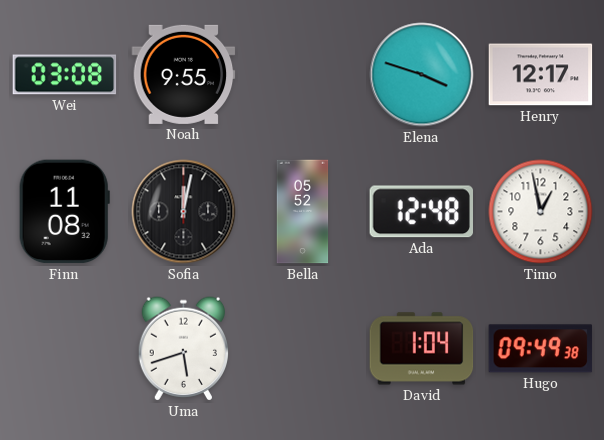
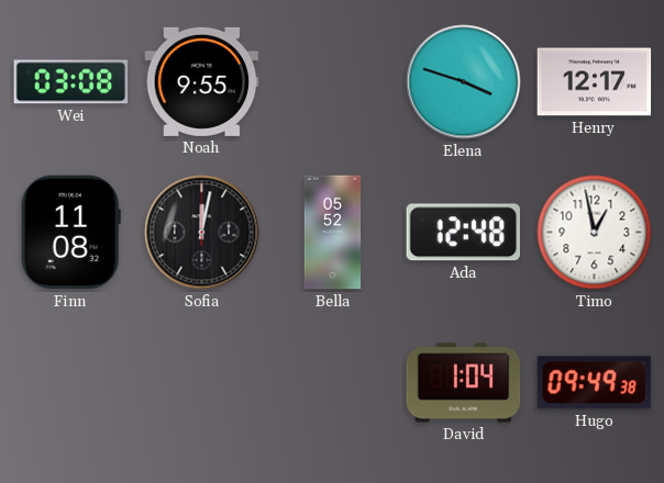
Uma: 5:42 -> none (183, 349)
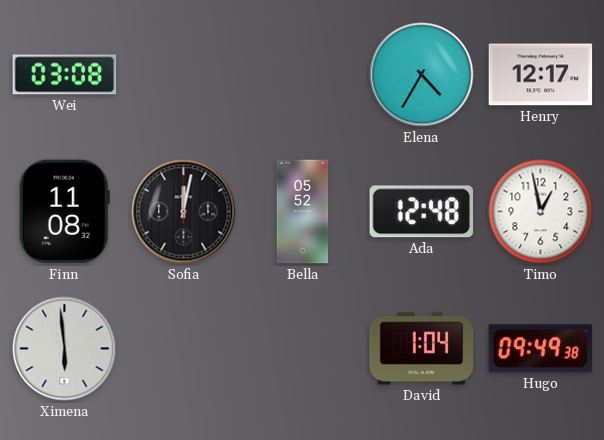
Noah: 9:55 -> none (202, 81)
Elena: 3:48 -> 4:35 (422, 75)
Ximena: none -> 5:59 (65, 349)
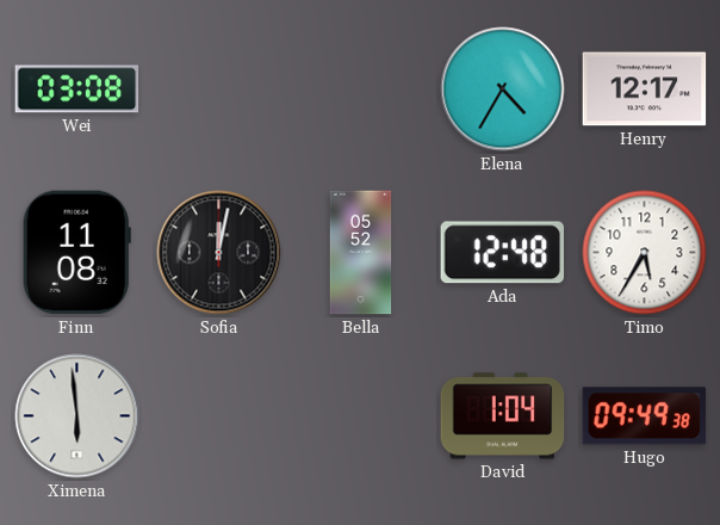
Timo: 12:58 -> 5:35 (645, 253)
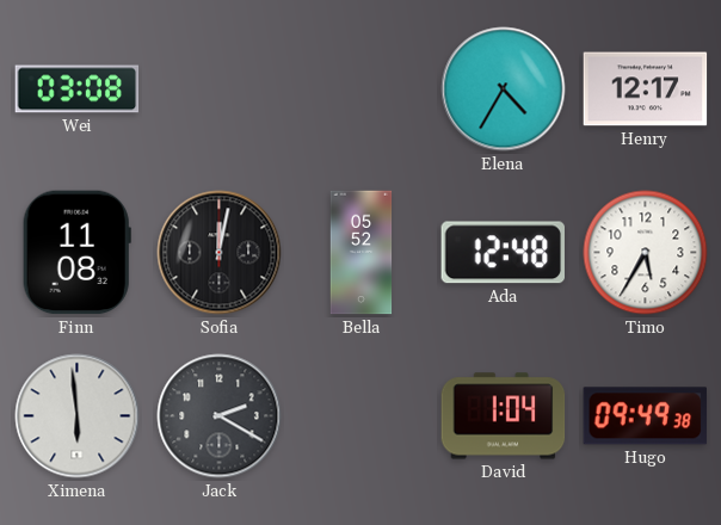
Jack: none -> 2:20 (220, 416)
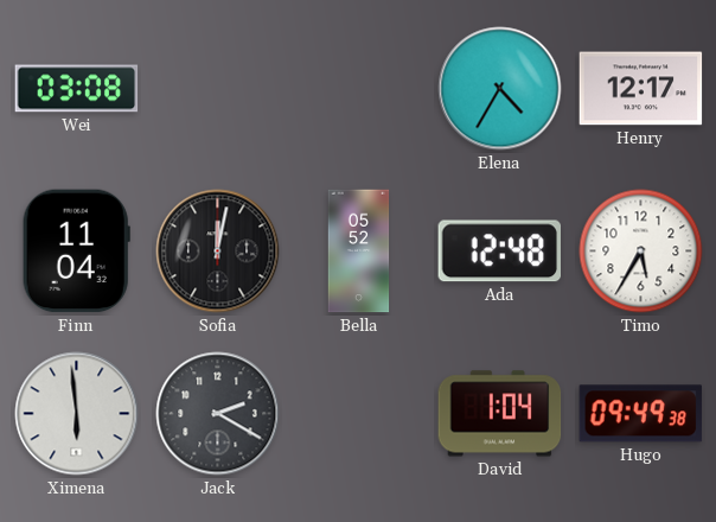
Finn: 11:08 -> 11:04 (76, 252)
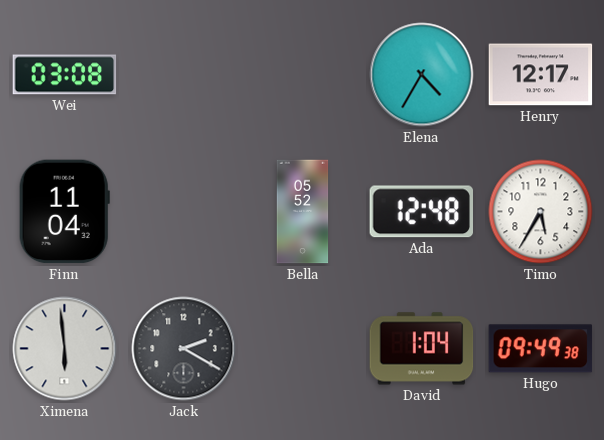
Sofia: 12:02 -> none (218, 252)
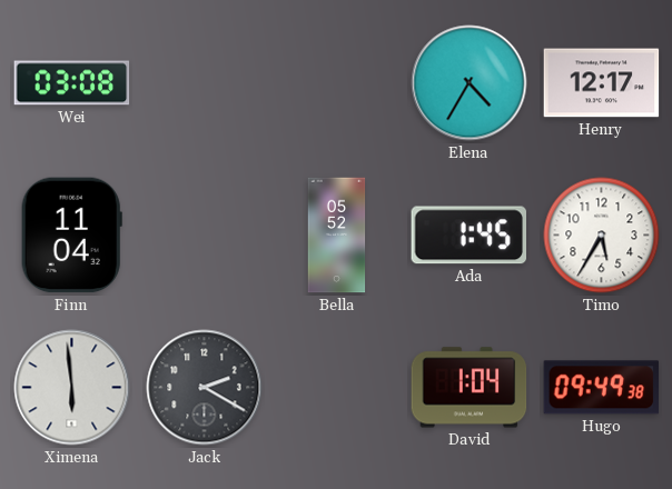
Ada: 12:48 -> 1:45 (468, 236)
